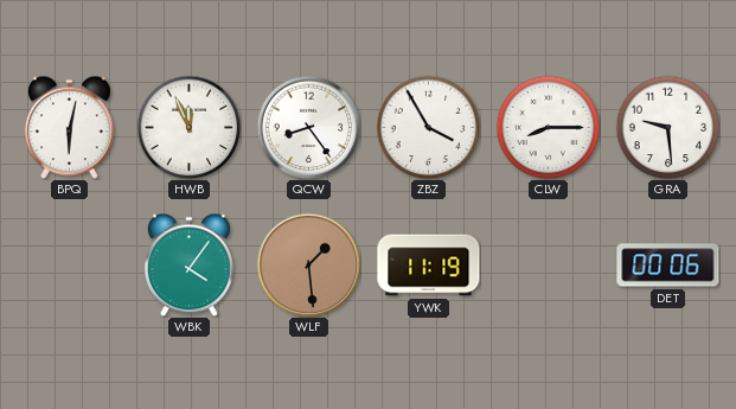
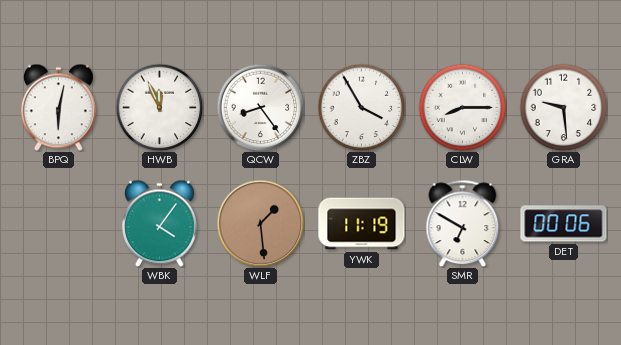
SMR: none -> 6:50 (463, 223)
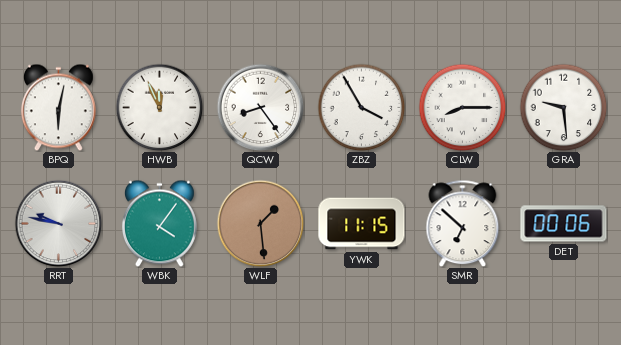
RRT: none -> 9:47 (58, 223)
YWK: 11:19 -> 11:15 (362, 224)
SMR: 6:50 -> 6:52 (463, 223)
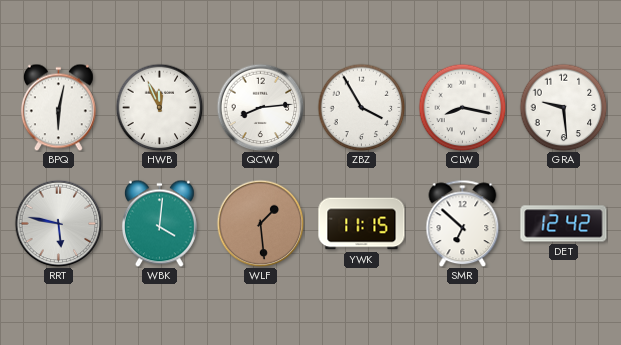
QCW: 8:24 -> 8:14 (260, 107)
CLW: 8:15 -> 8:17 (462, 107)
RRT: 9:47 -> 5:47 (58, 223)
WBK: 4:06 -> 4:01 (159, 223)
DET: 00:06 -> 12:42 (564, 224)
